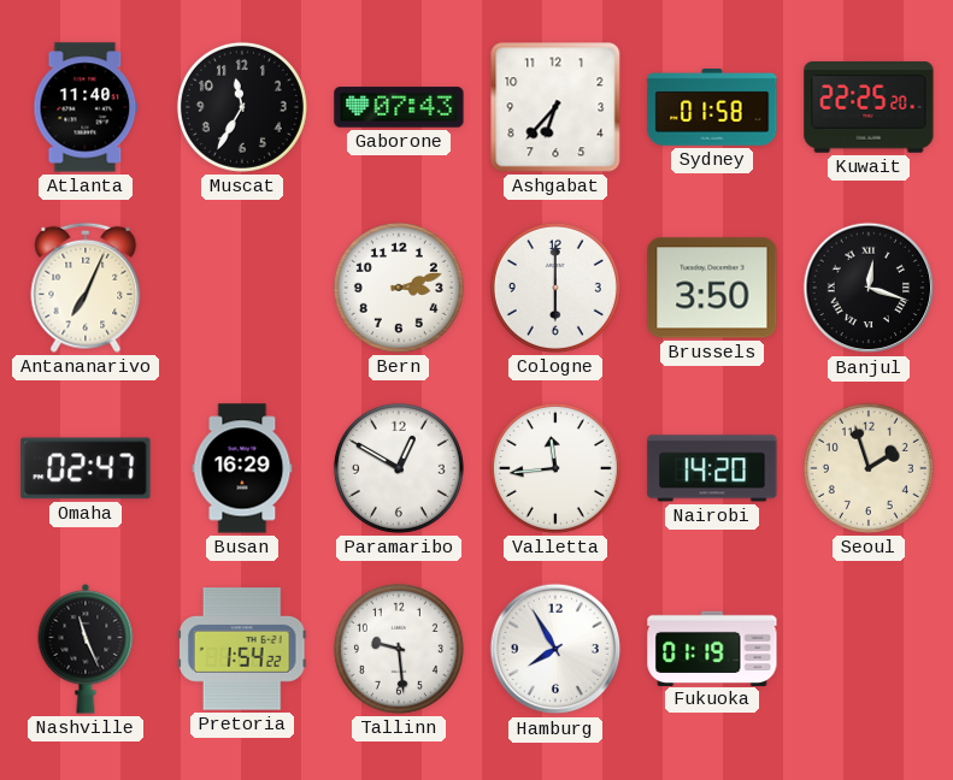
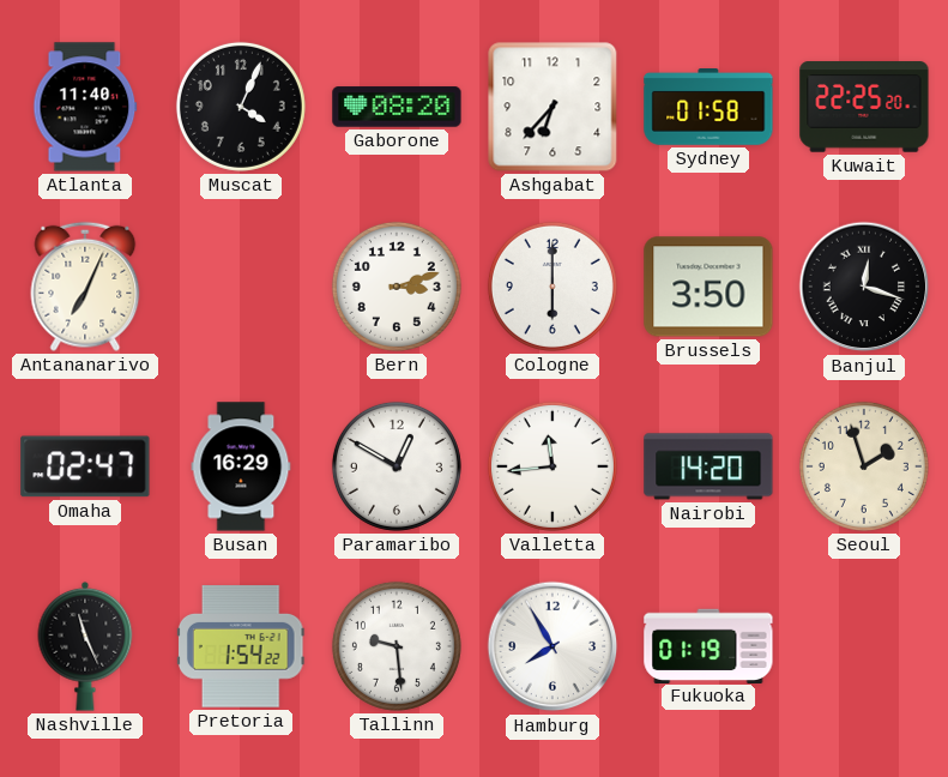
Muscat: 11:35 -> 4:04 (241, 107)
Gaborone: 07:43 -> 08:20 (397, 107)
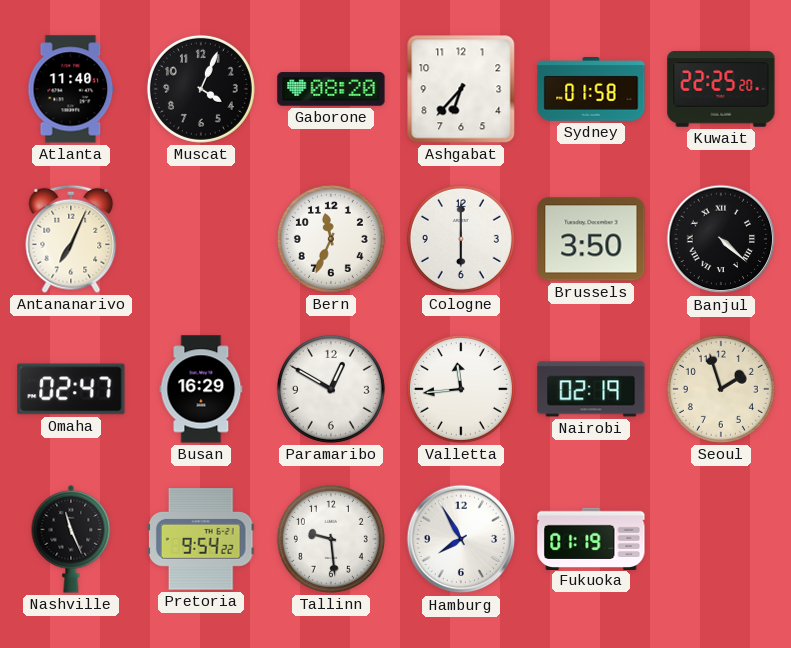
Bern: 3:12 -> 11:34 (331, 239)
Banjul: 12:18 -> 4:22 (721, 239)
Nairobi: 14:20 -> 02:19 (591, 389)
Pretoria: 1:54 -> 9:54 (201, 539)
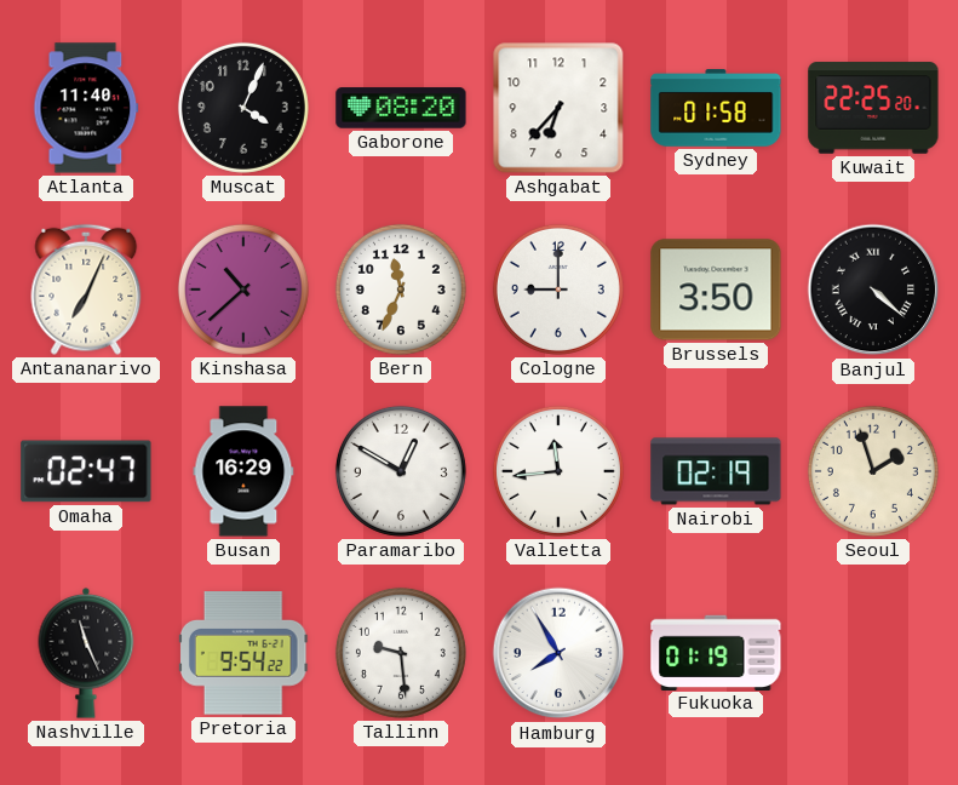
Kinshasa: none -> 10:38 (243, 290)
Cologne: 6:00 -> 9:00 (558, 290)
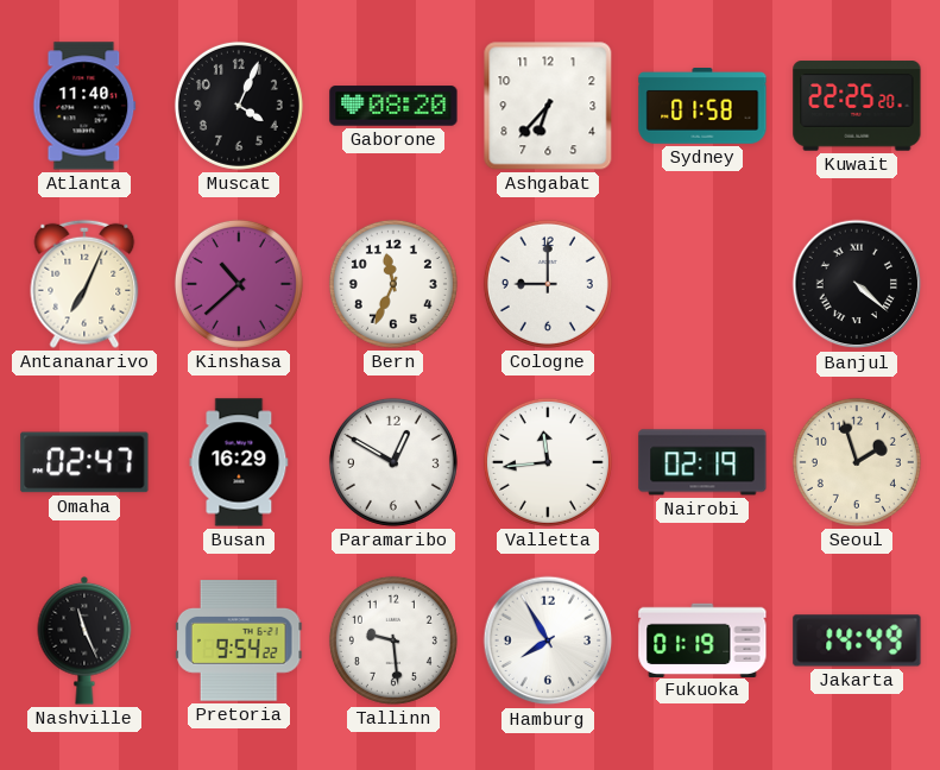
Brussels: 3:50 -> none (716, 290)
Jakarta: none -> 14:49 (857, 640)
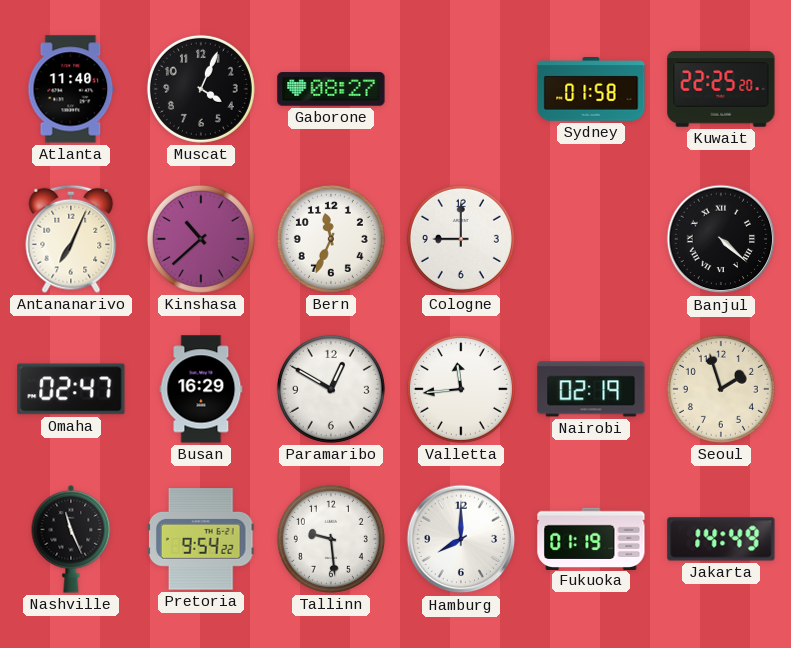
Gaborone: 08:20 -> 08:27 (331, 89)
Ashgabat: 6:37 -> none (548, 106)
Hamburg: 7:55 -> 8:00 (461, 539)
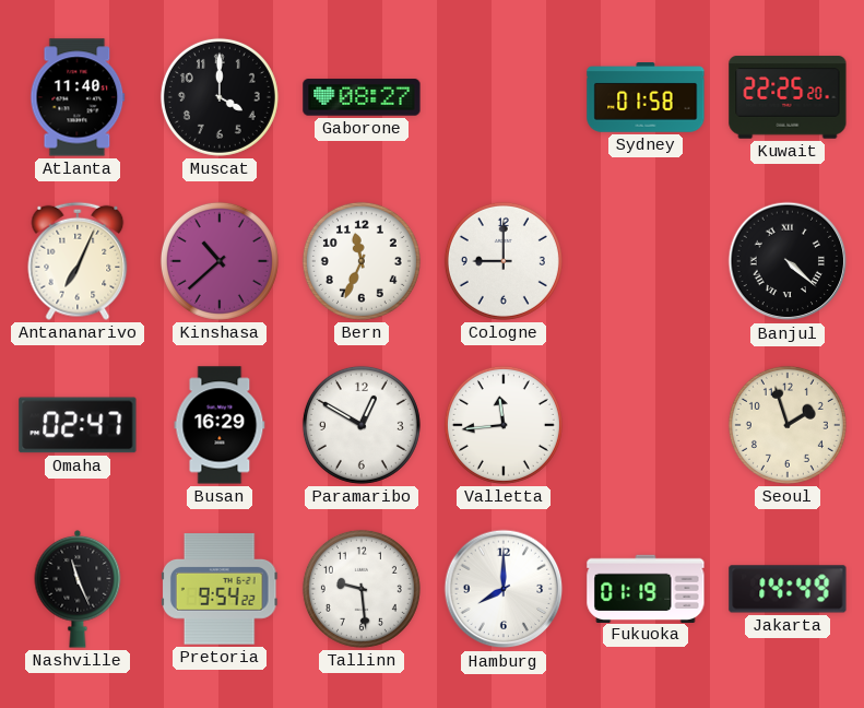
Muscat: 4:04 -> 4:00 (220, 97)
Nairobi: 02:19 -> none (591, 389)
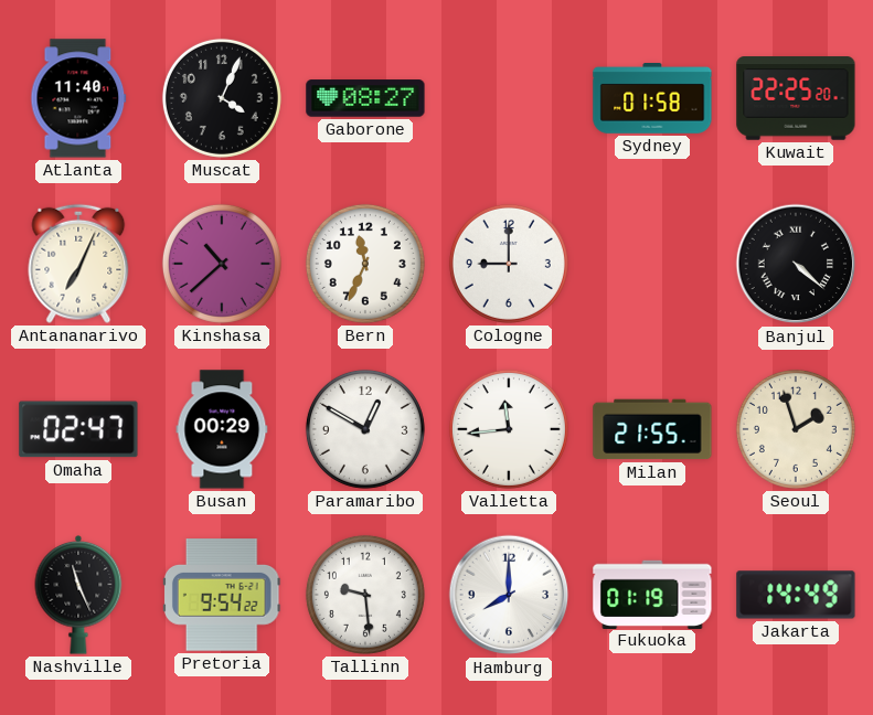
Muscat: 4:00 -> 4:04 (222, 98)
Busan: 16:29 -> 00:29 (222, 429)
Milan: none -> 21:55 (652, 429)
